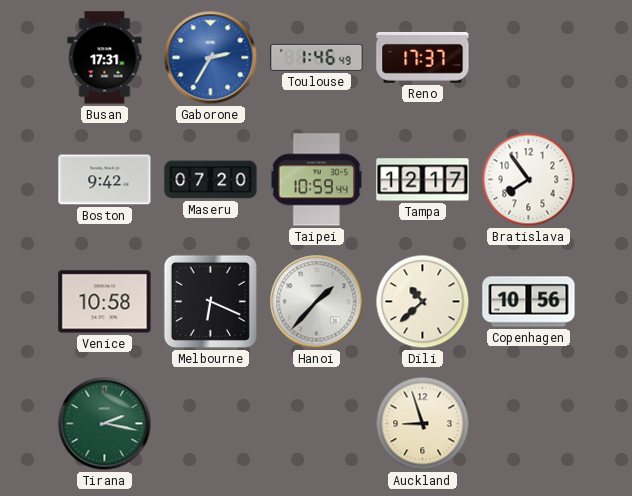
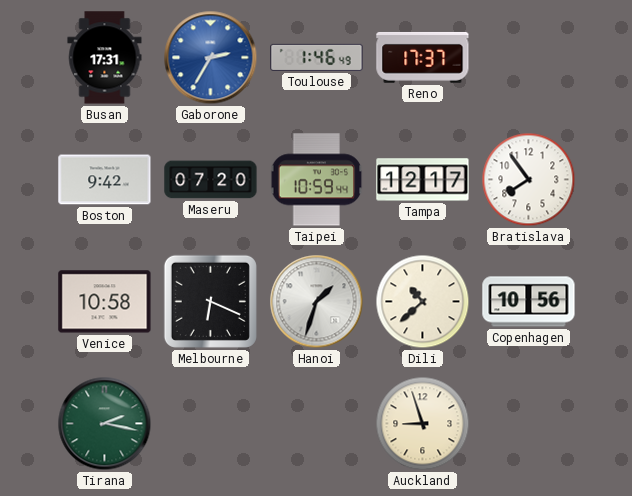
Hanoi: 1:37 -> 1:33 (317, 302)
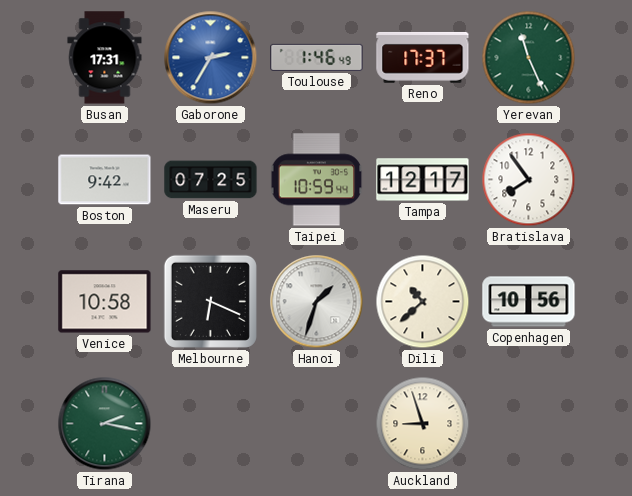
Yerevan: none -> 11:26 (529, 58)
Maseru: 07:20 -> 07:25 (211, 180)
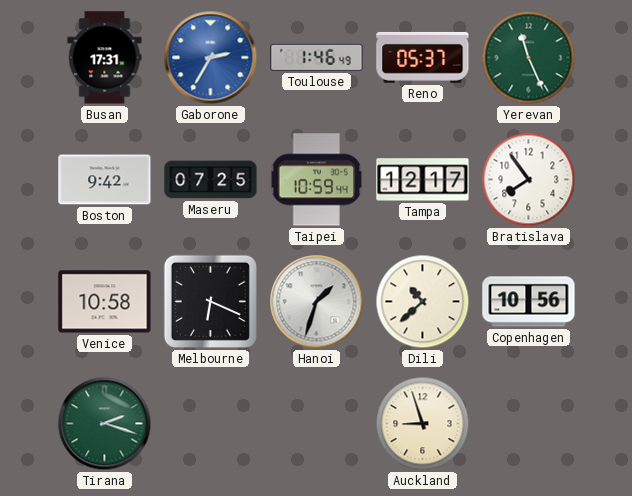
Reno: 17:37 -> 05:37 (423, 57)
Tirana: 2:17 -> 2:18 (105, 424)
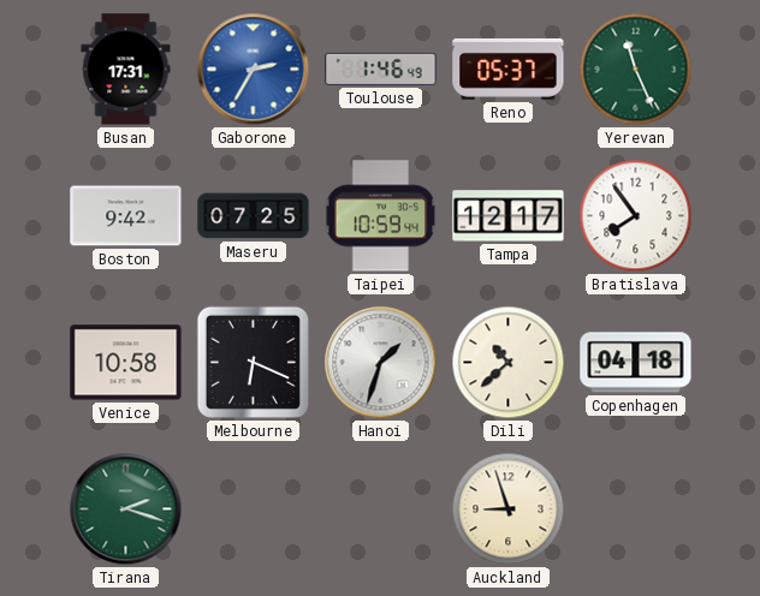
Copenhagen: 10:56 -> 04:18 (636, 363)
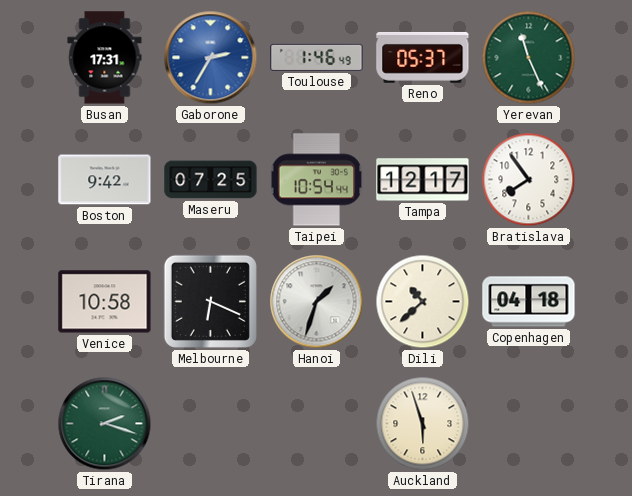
Taipei: 10:59 -> 10:54 (317, 180)
Auckland: 8:57 -> 5:57 (423, 424)
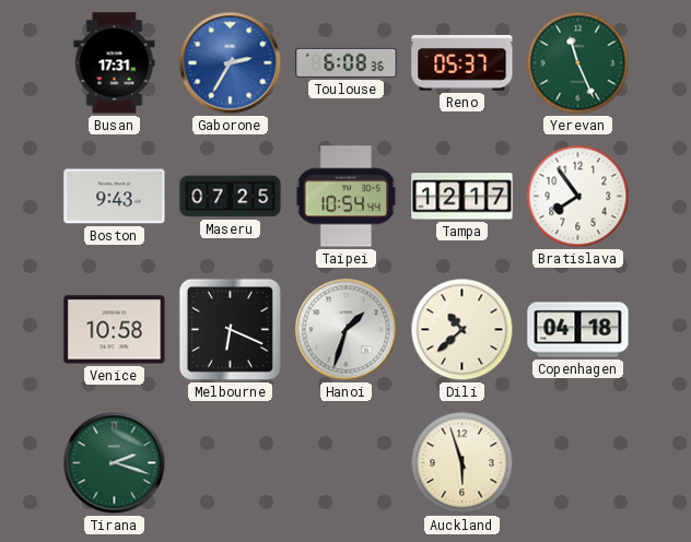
Toulouse: 1:46 -> 6:08 (347, 62)
Boston: 9:42 -> 9:43 (115, 197)
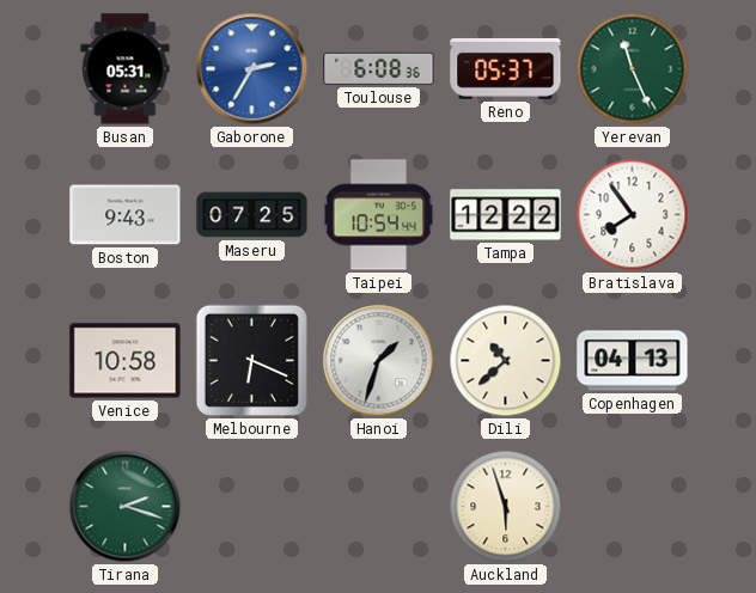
Busan: 17:31 -> 05:31 (126, 69)
Tampa: 12:17 -> 12:22 (506, 215)
Copenhagen: 04:18 -> 04:13 (633, 361)
